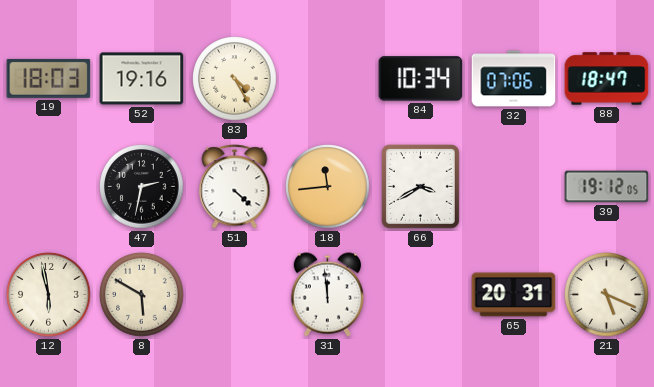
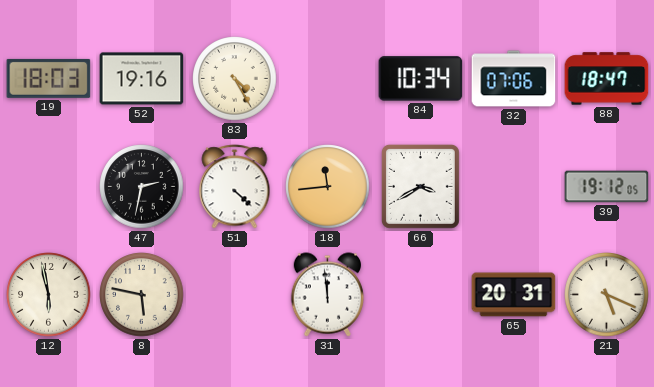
8: 5:50 -> 5:47 (142, 295)
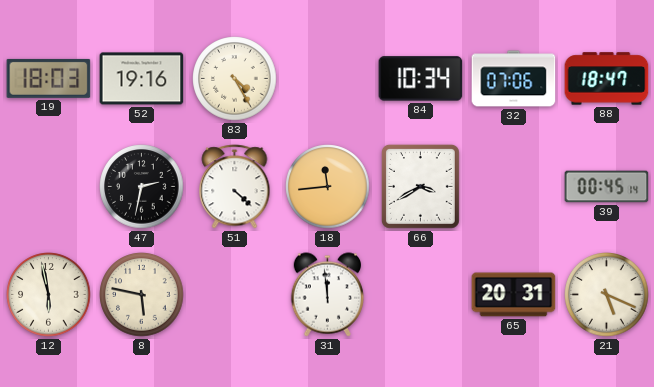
39: 19:12 -> 00:45 (607, 187)
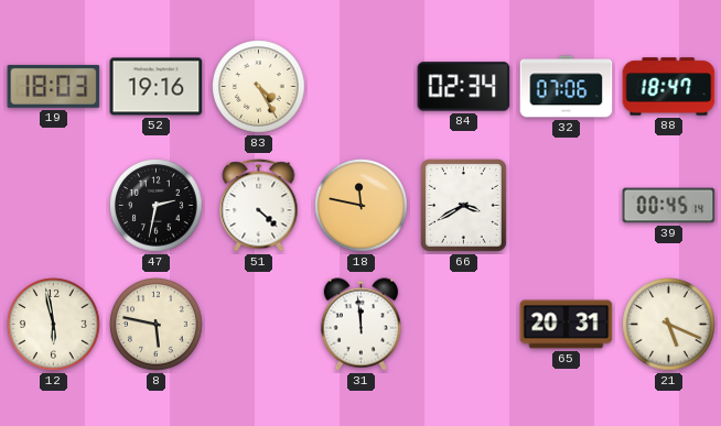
84: 10:34 -> 02:34 (464, 87)
18: 11:44 -> 11:47 (362, 206)
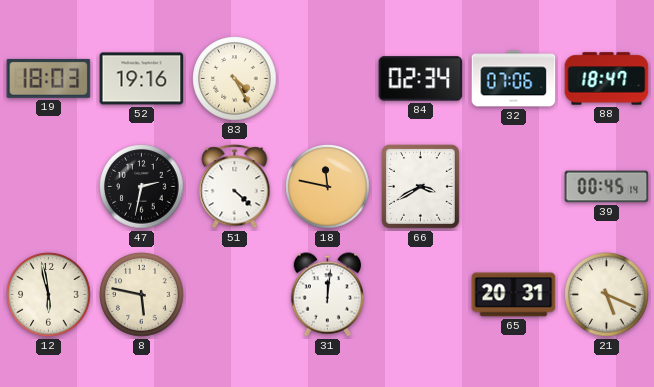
31: 11:59 -> 12:01 (328, 295)
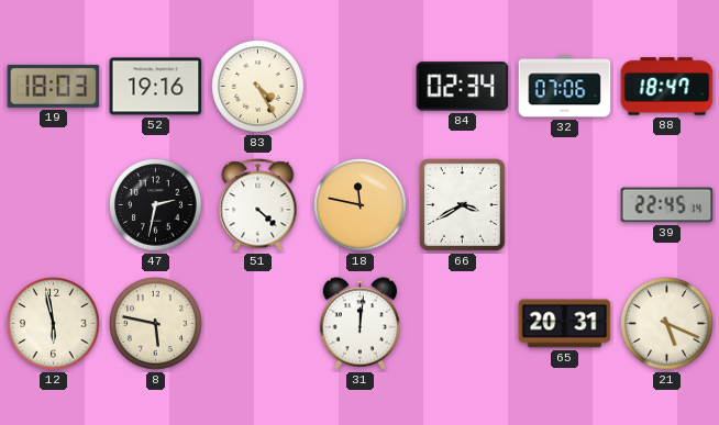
39: 00:45 -> 22:45 (667, 205)
